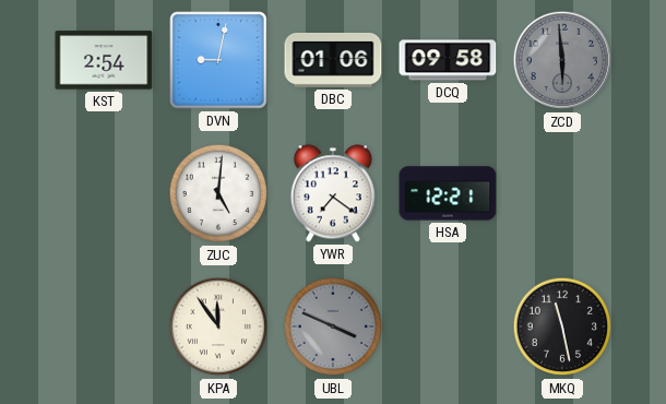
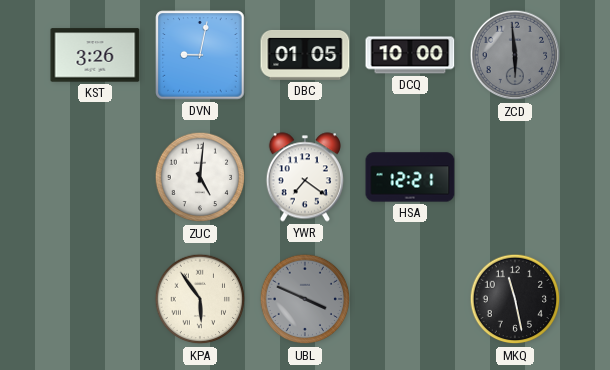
KST: 2:54 -> 3:26 (95, 55)
DBC: 01:06 -> 01:05 (305, 55)
DCQ: 09:58 -> 10:00 (410, 55)
KPA: 11:54 -> 5:54 (200, 299)
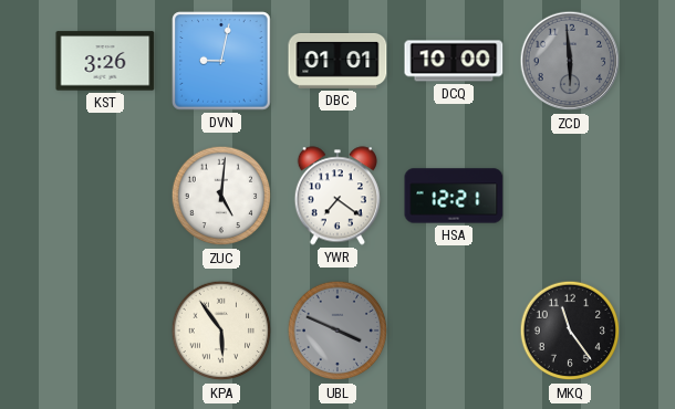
DBC: 01:05 -> 01:01 (337, 61)
MKQ: 11:28 -> 11:24 (570, 331)
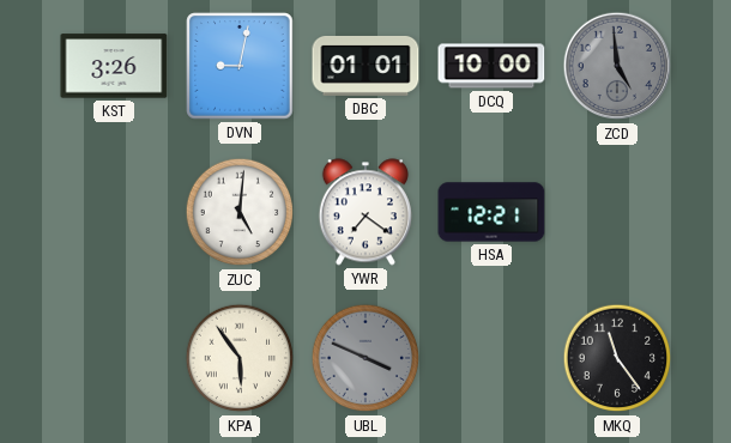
ZCD: 5:59 -> 4:59 (617, 66)
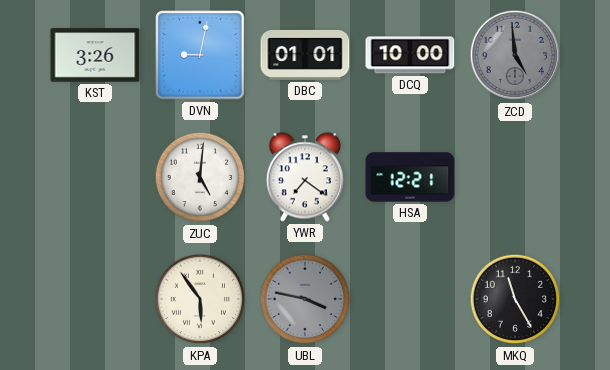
UBL: 3:49 -> 3:47 (305, 299)
MKQ: 11:24 -> 11:25 (515, 299)
